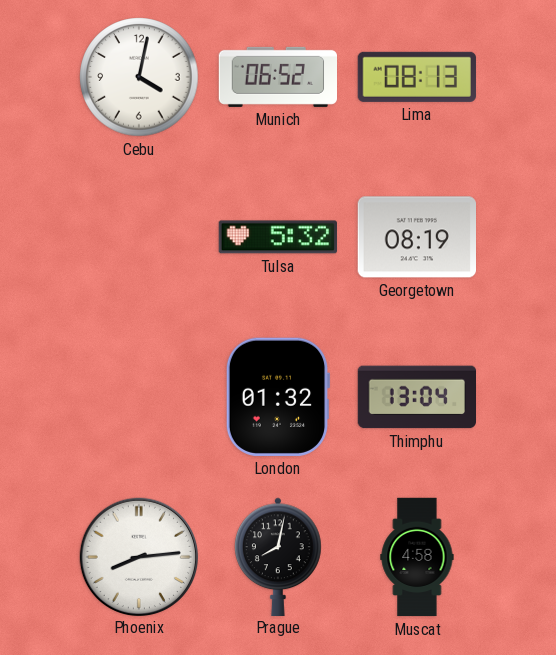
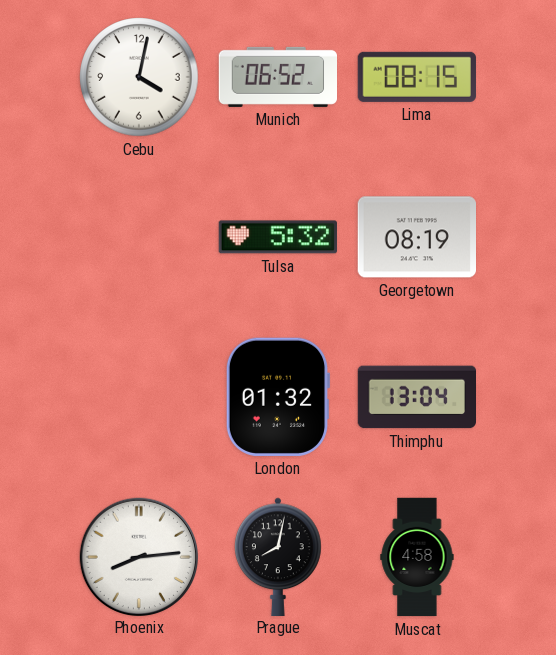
Lima: 08:13 -> 08:15 (417, 77)
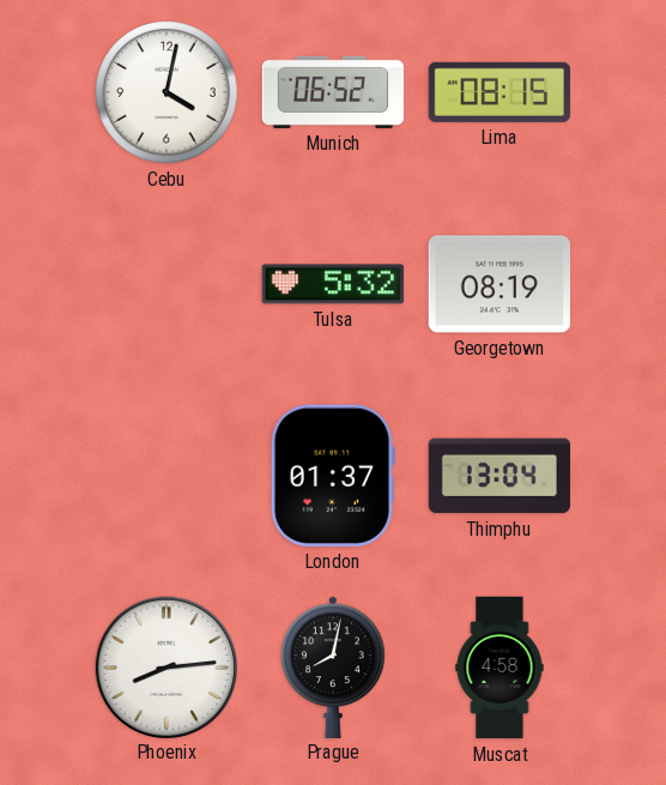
London: 01:32 -> 01:37 (333, 476)
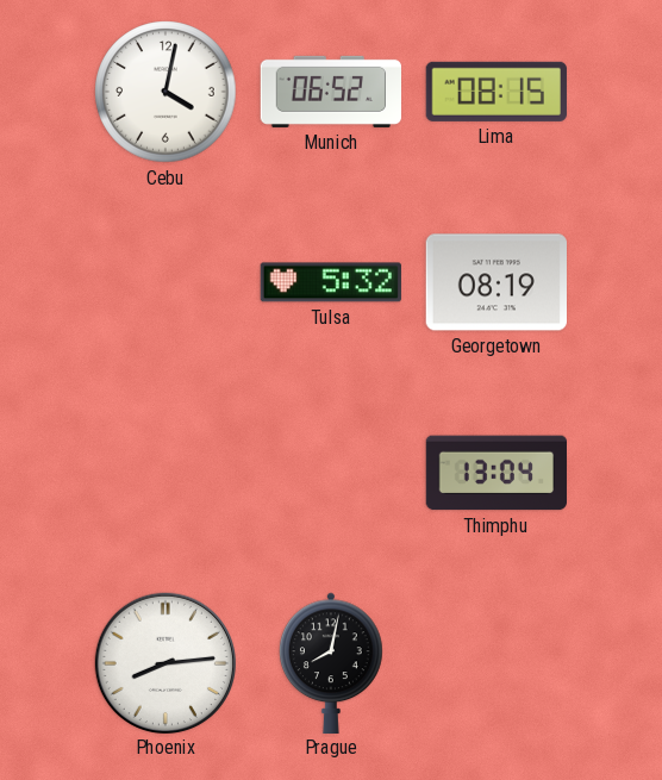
London: 01:37 -> none (333, 476)
Muscat: 4:58 -> none (500, 668)
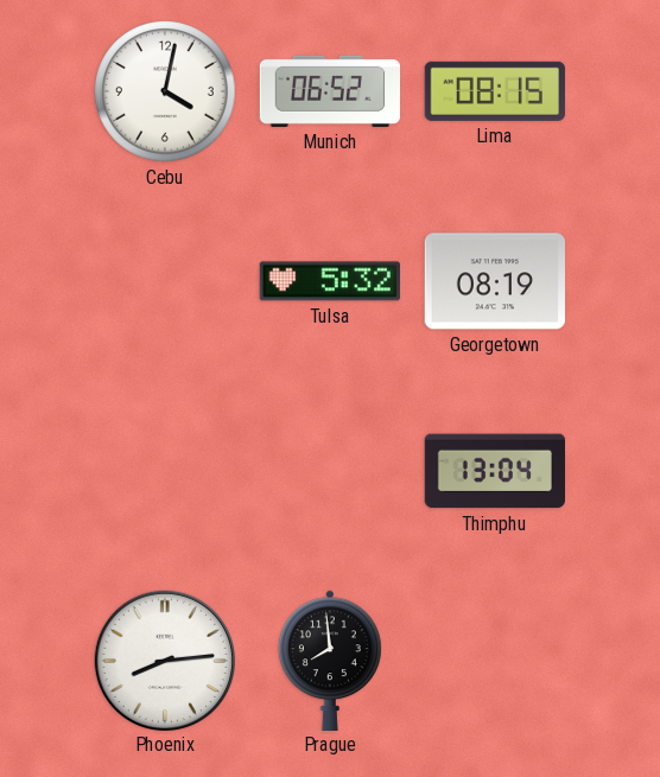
Prague: 8:02 -> 7:59 (331, 660)
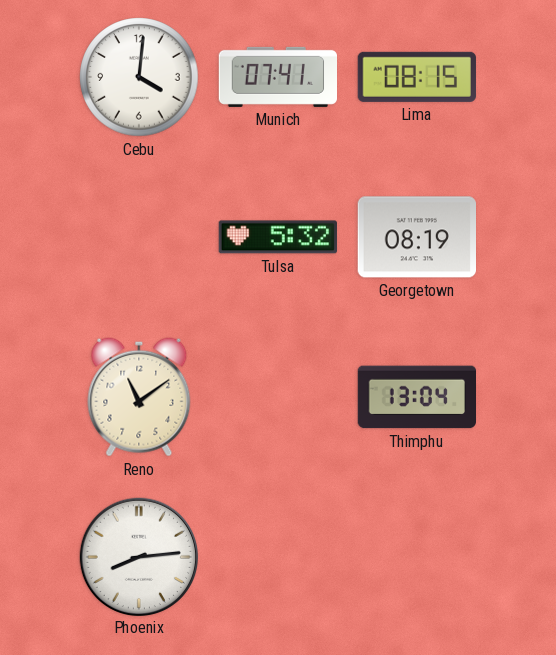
Cebu: 4:02 -> 4:01 (139, 77)
Munich: 06:52 -> 07:41 (278, 77)
Reno: none -> 11:09 (139, 397)
Prague: 7:59 -> none (331, 660)
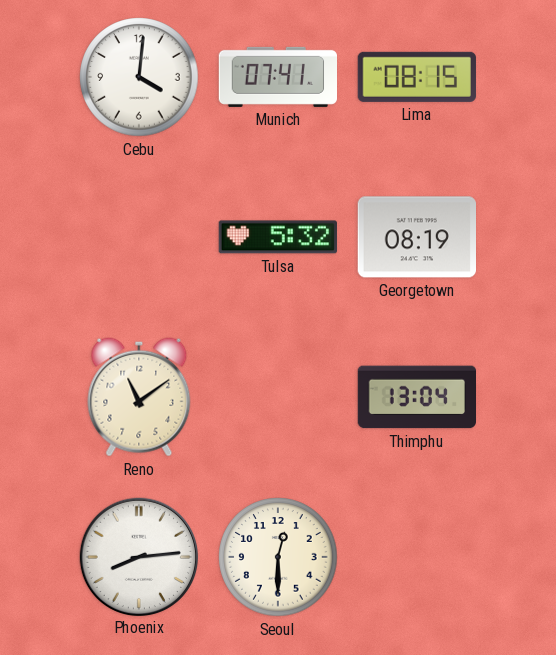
Seoul: none -> 12:30 (278, 557)
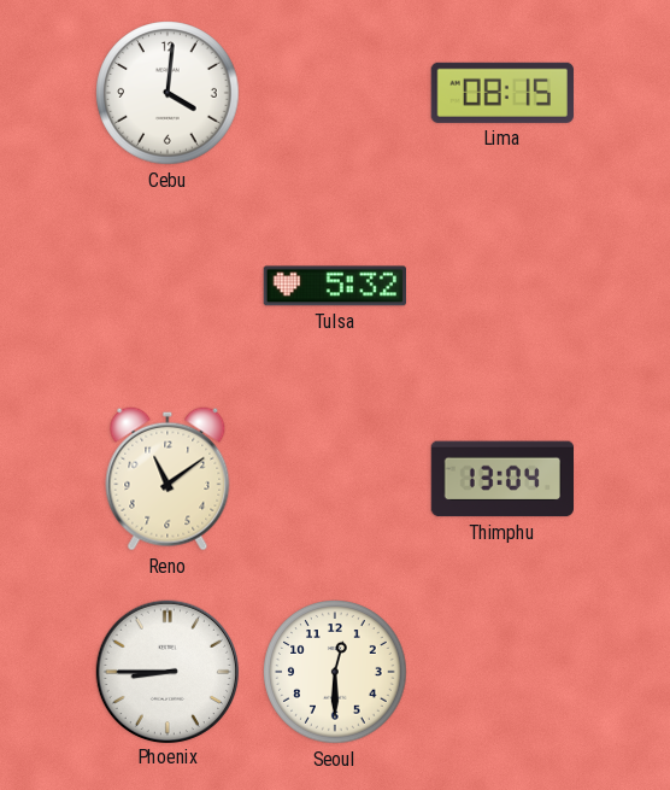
Munich: 07:41 -> none (278, 77)
Georgetown: 08:19 -> none (416, 237)
Phoenix: 8:14 -> 8:45 (166, 671)
